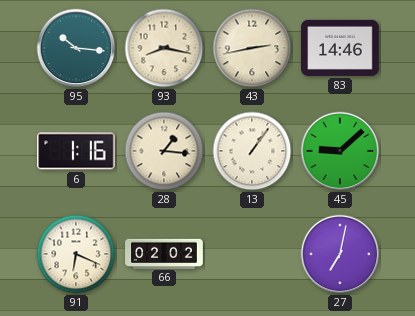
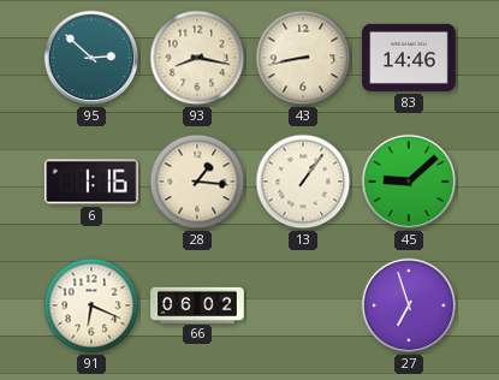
95: 10:16 -> 2:52 (91, 58)
43: 2:43 -> 8:43 (303, 58)
66: 02:02 -> 06:02 (197, 304)
27: 7:02 -> 6:57 (409, 305)
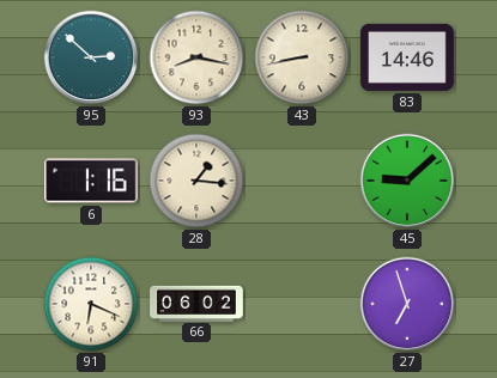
13: 1:06 -> none (303, 182)
